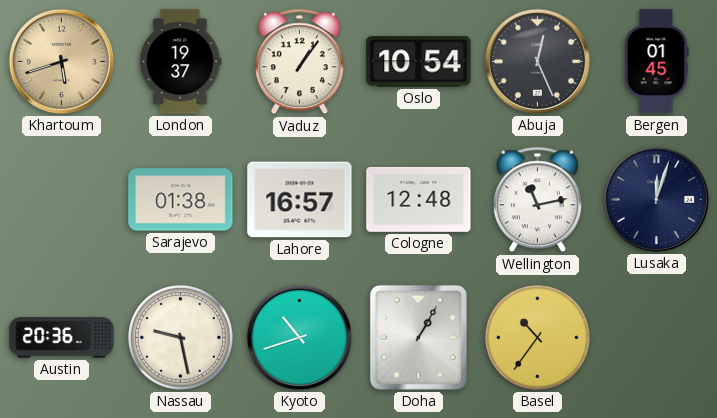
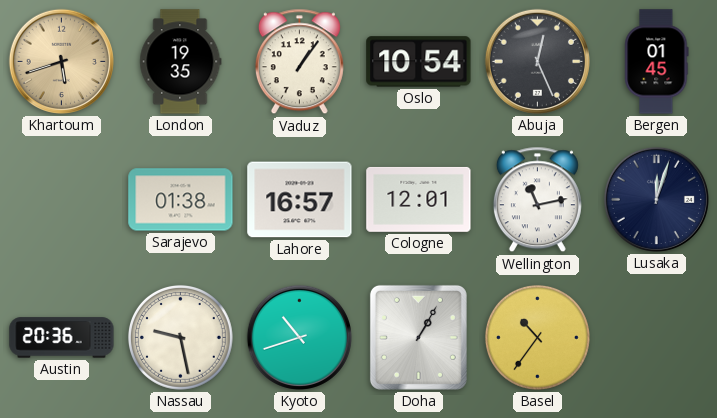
London: 19:37 -> 19:35 (181, 62)
Cologne: 12:48 -> 12:01 (419, 199)
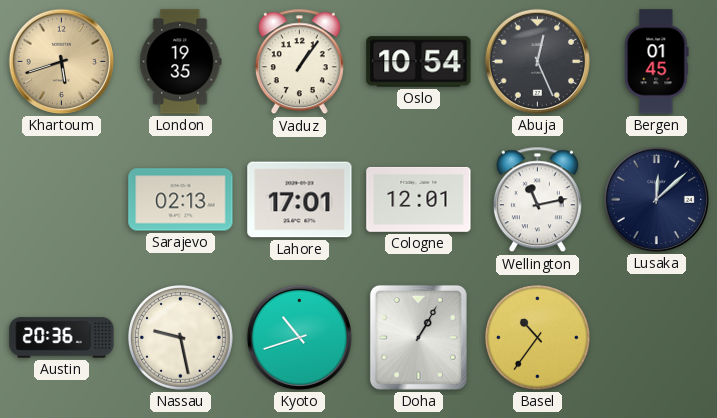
Sarajevo: 01:38 -> 02:13 (181, 200)
Lahore: 16:57 -> 17:01 (300, 200)
Lusaka: 12:03 -> 12:08 (656, 199)
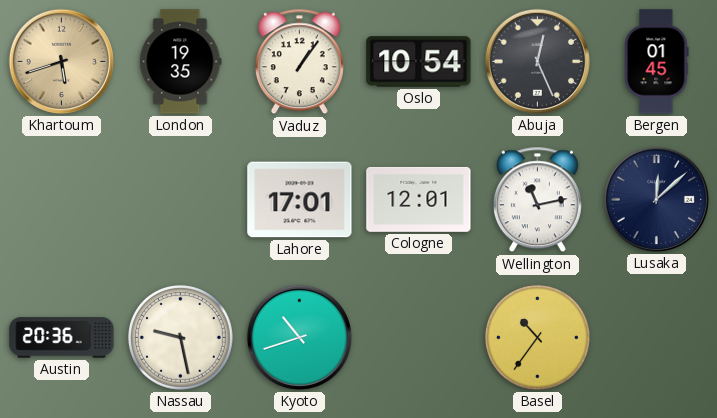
Sarajevo: 02:13 -> none (181, 200)
Doha: 1:05 -> none (418, 337)
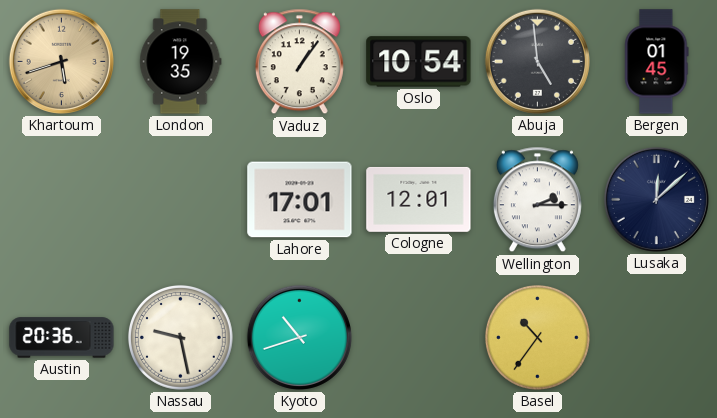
Abuja: 12:26 -> 4:59 (537, 61)
Wellington: 11:13 -> 2:15 (537, 200)
